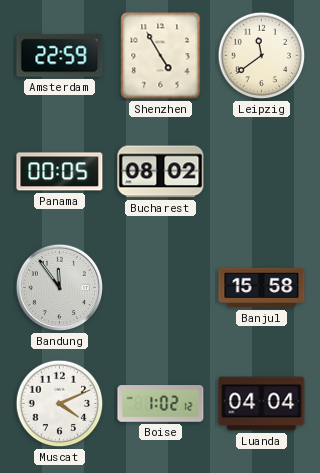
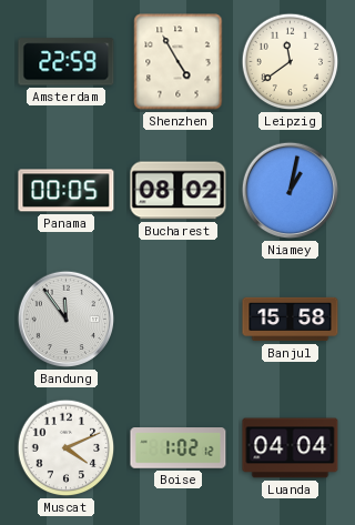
Niamey: none -> 1:02 (291, 191)
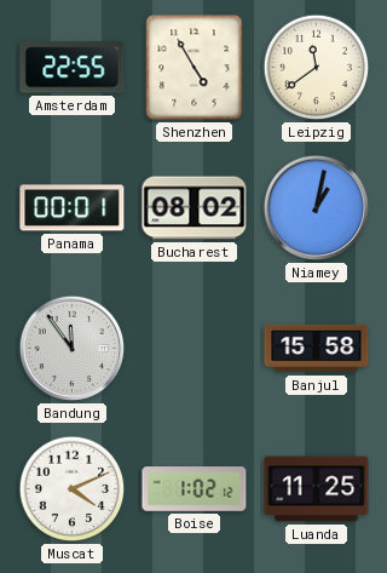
Amsterdam: 22:59 -> 22:55 (73, 68)
Panama: 00:05 -> 00:01 (73, 208)
Luanda: 04:04 -> 11:25 (317, 489)
